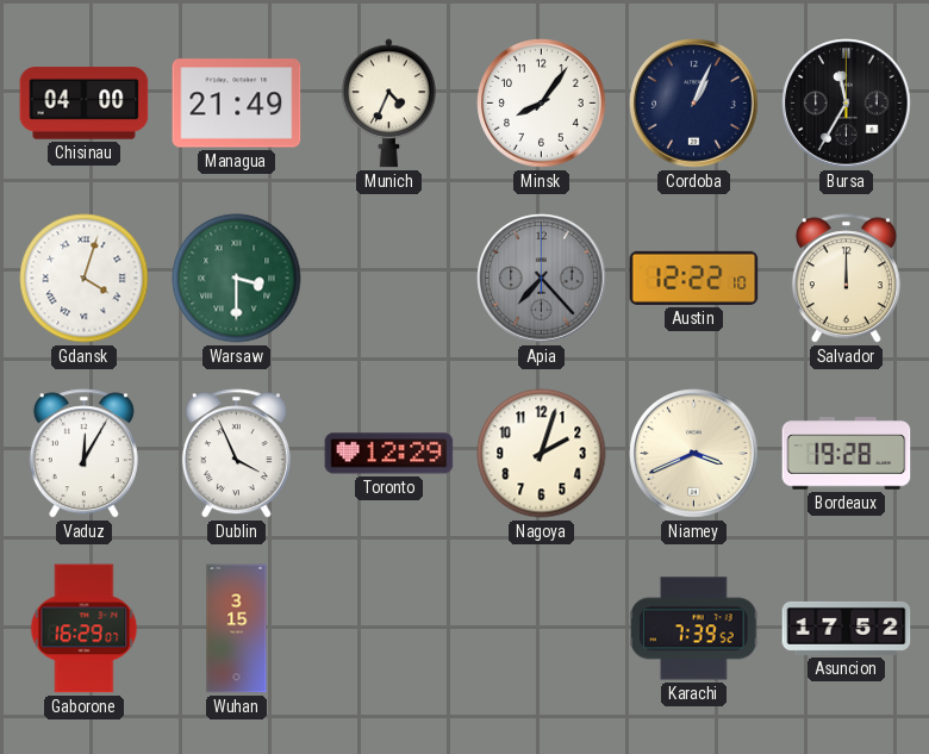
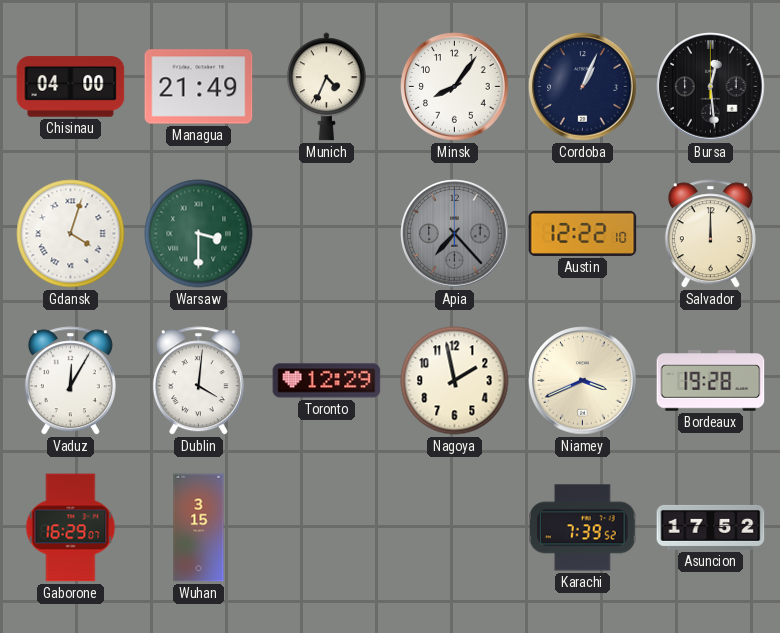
Bursa: 11:35 -> 12:29 (711, 87)
Dublin: 3:56 -> 4:01 (198, 381)
Nagoya: 2:03 -> 1:58 (455, 381)
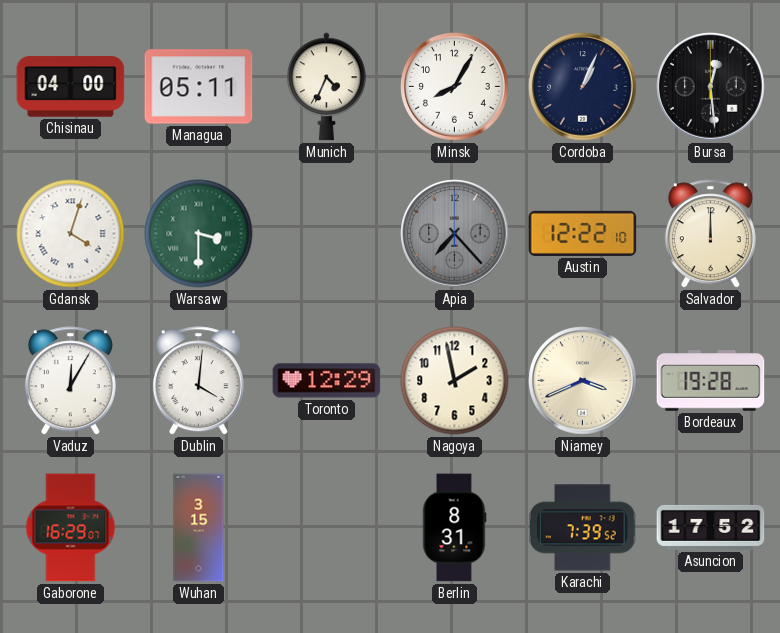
Managua: 21:49 -> 05:11 (199, 87)
Minsk: 8:06 -> 8:05 (455, 87)
Berlin: none -> 8:31 (454, 528)
